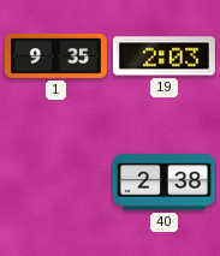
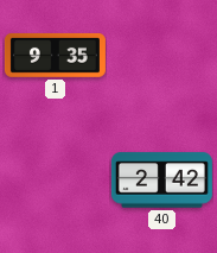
19: 2:03 -> none (163, 56)
40: 2:38 -> 2:42 (161, 181)
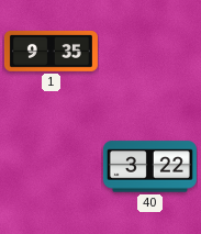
40: 2:42 -> 3:22 (149, 167)
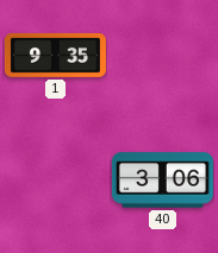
40: 3:22 -> 3:06 (162, 181)
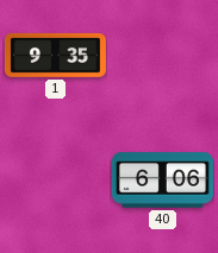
40: 3:06 -> 6:06 (162, 181)
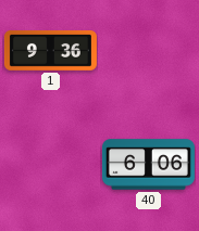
1: 9:35 -> 9:36 (50, 50)
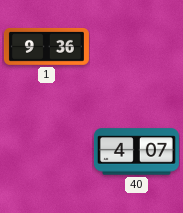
40: 6:06 -> 4:07 (136, 152)
